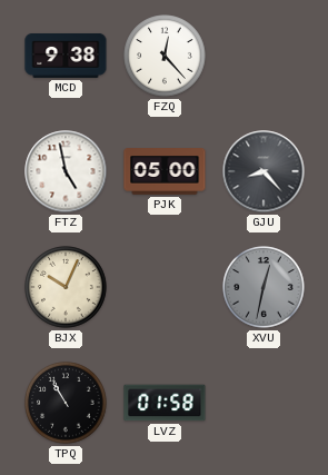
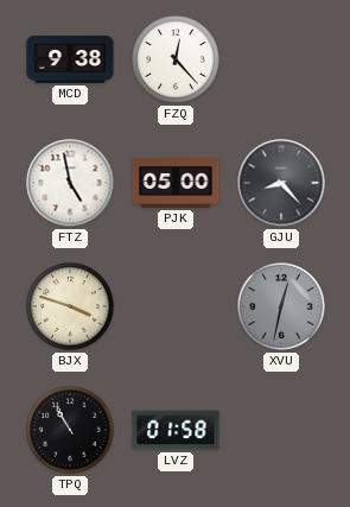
BJX: 10:04 -> 3:48 (70, 306)
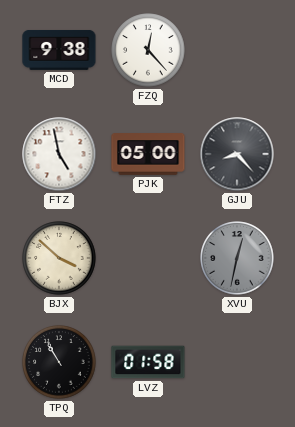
BJX: 3:48 -> 3:52 (59, 258)
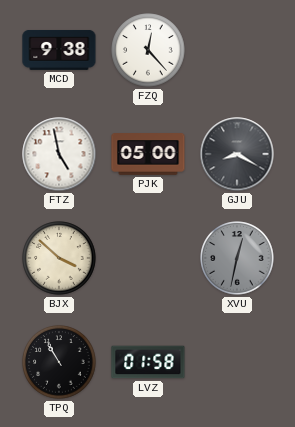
GJU: 8:23 -> 8:20 (237, 154)
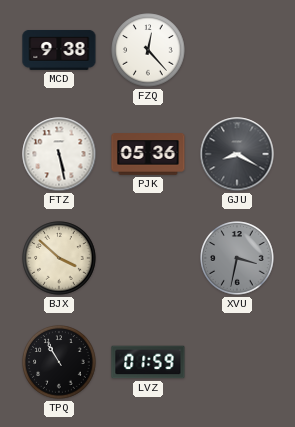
FTZ: 4:58 -> 5:28 (59, 154)
PJK: 05:00 -> 05:36 (148, 154)
XVU: 12:32 -> 3:32 (237, 258)
LVZ: 01:58 -> 01:59 (148, 362)
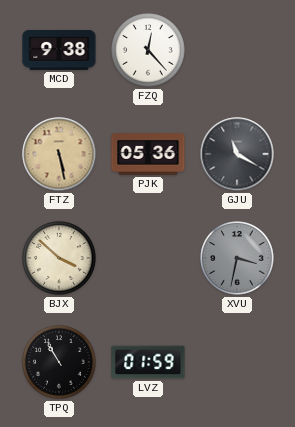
FTZ dial: white -> champagne (59, 154)
GJU: 8:20 -> 11:20 (237, 154)
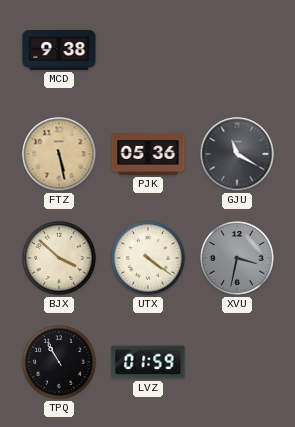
FZQ: 12:23 -> none (148, 50)
UTX: none -> 4:21 (148, 258)
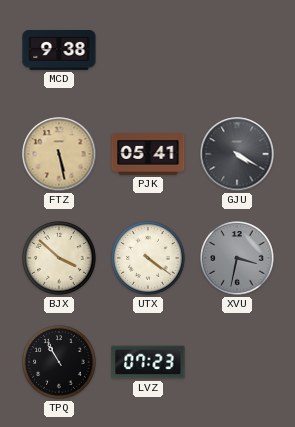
PJK: 05:36 -> 05:41 (148, 154)
GJU: 11:20 -> 4:20 (237, 154)
LVZ: 01:59 -> 07:23 (148, 362)
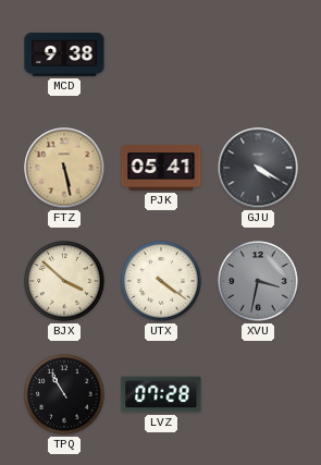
LVZ: 07:23 -> 07:28 (161, 394)
